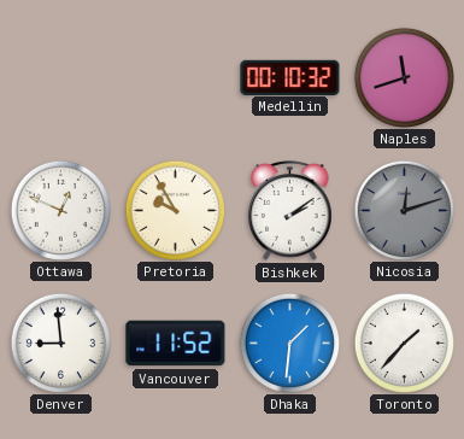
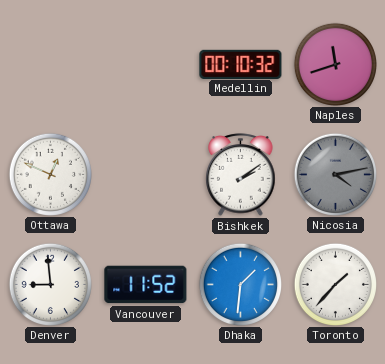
Pretoria: 9:55 -> none (175, 210)
Nicosia: 12:12 -> 4:13 (335, 174)
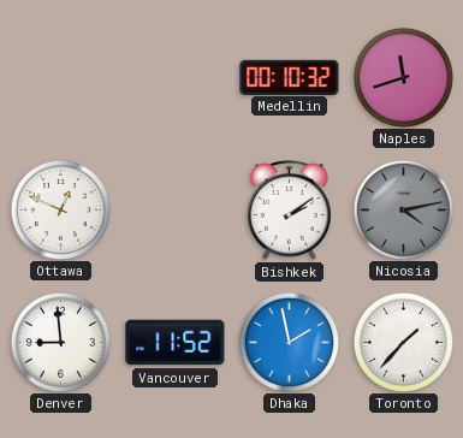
Dhaka: 1:31 -> 1:58 (289, 342)
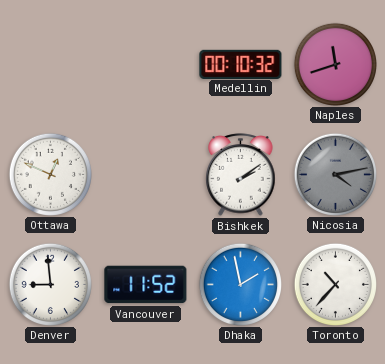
Toronto: 1:37 -> 10:37 (335, 284)
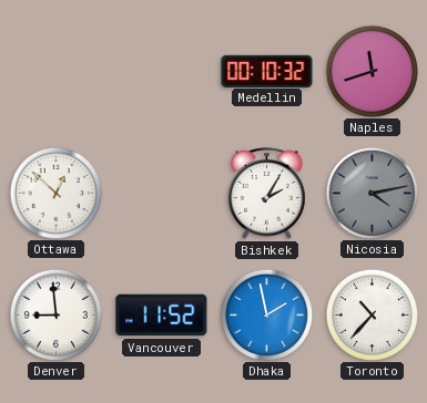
Ottawa: 12:49 -> 12:52 (55, 193)
Bishkek: 2:09 -> 2:05 (267, 194)
